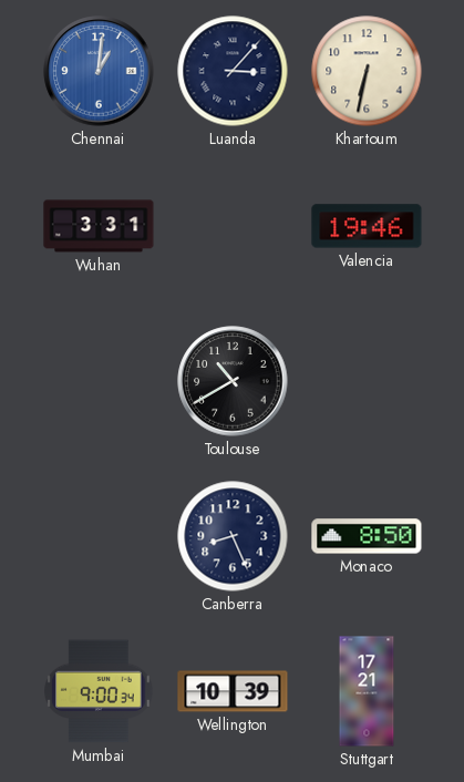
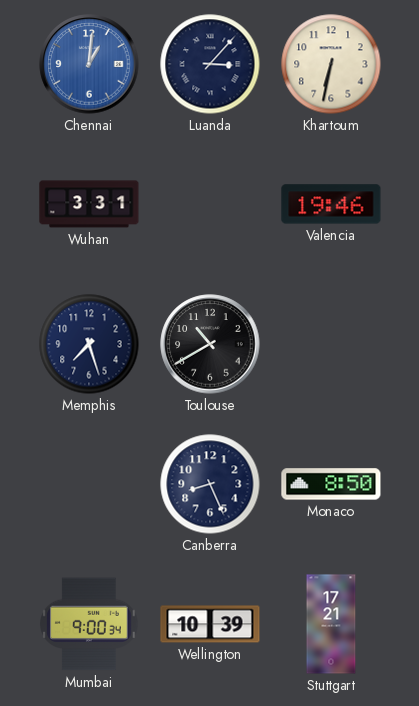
Memphis: none -> 7:27 (89, 344)
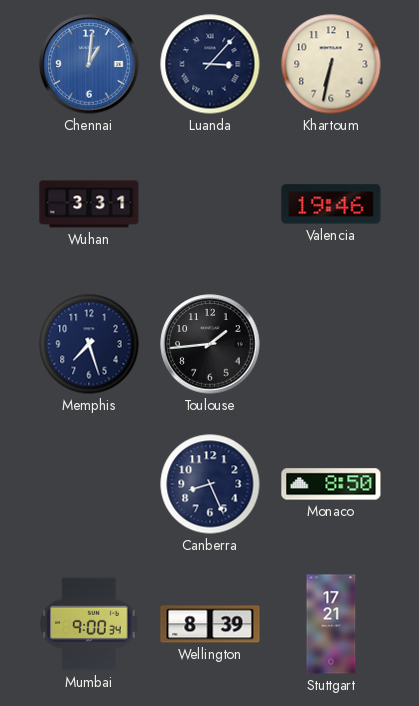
Toulouse: 10:40 -> 1:44 (210, 344)
Wellington: 10:39 -> 8:39 (210, 624)
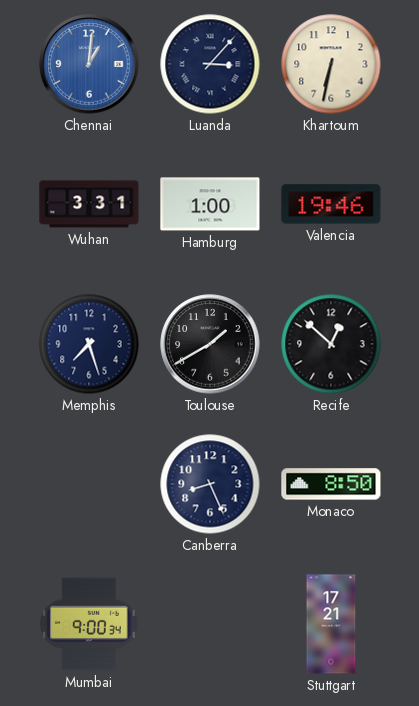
Hamburg: none -> 1:00 (210, 204)
Toulouse: 1:44 -> 1:40 (210, 344)
Recife: none -> 12:52 (331, 344)
Wellington: 8:39 -> none (210, 624)
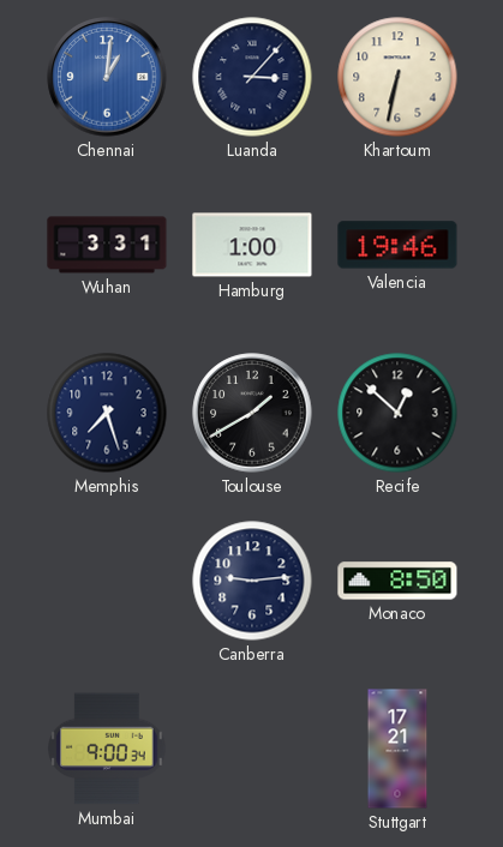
Canberra: 8:26 -> 9:14 (252, 581)
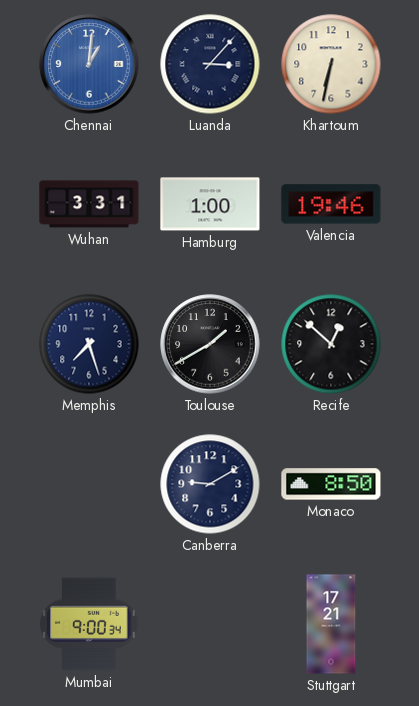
Canberra: 9:14 -> 9:10 (210, 484)
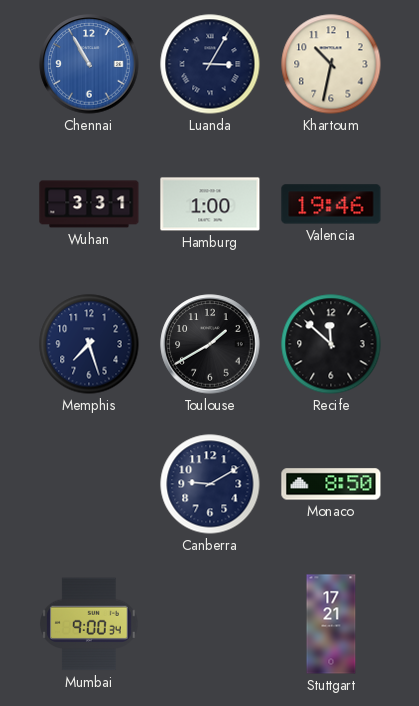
Chennai: 1:01 -> 10:55 (89, 64)
Luanda: 3:07 -> 3:05 (210, 64)
Khartoum: 6:32 -> 10:32 (331, 64)
Recife: 12:52 -> 11:52 (331, 344)
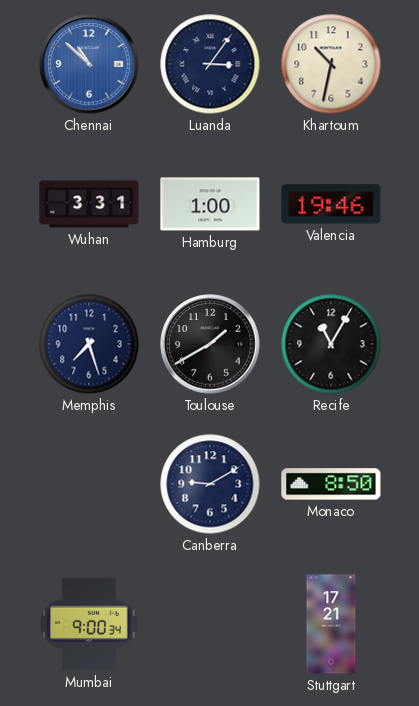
Chennai: 10:55 -> 10:52 (89, 64)
Luanda: 3:05 -> 3:06 (210, 64)
Recife: 11:52 -> 11:05 (331, 344)
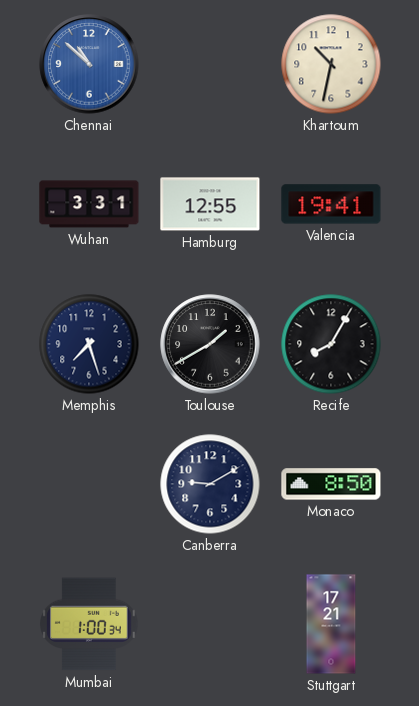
Luanda: 3:06 -> none (210, 64)
Hamburg: 1:00 -> 12:55 (210, 204)
Valencia: 19:46 -> 19:41 (331, 204)
Recife: 11:05 -> 8:05 (331, 344)
Mumbai: 9:00 -> 1:00 (90, 624)
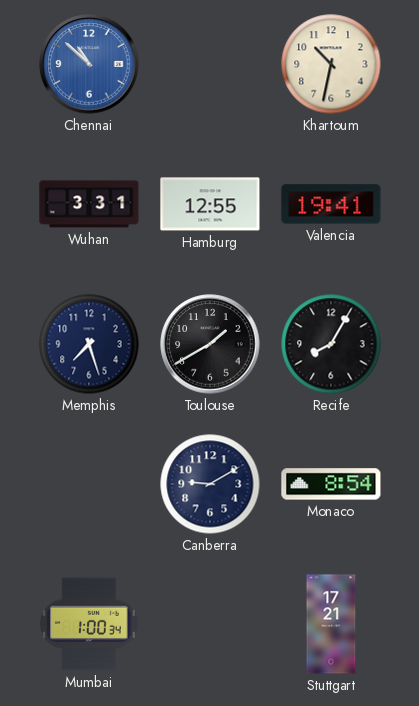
Monaco: 8:50 -> 8:54 (331, 484)
